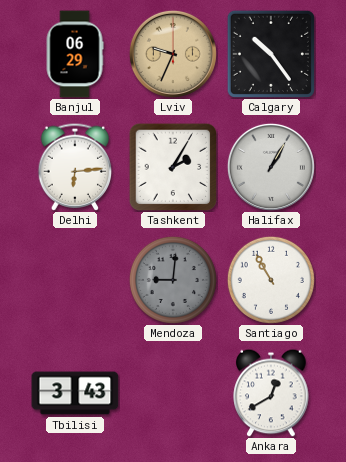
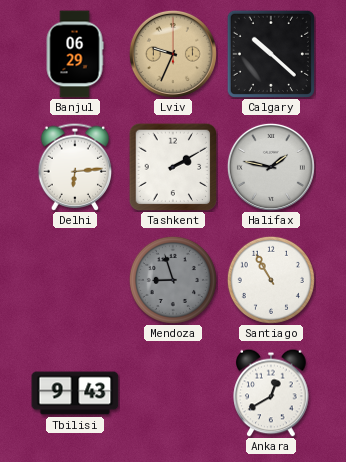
Calgary: 10:24 -> 10:22 (271, 54)
Tashkent: 2:05 -> 2:10 (173, 167)
Halifax: 1:05 -> 1:47 (271, 167)
Mendoza: 9:01 -> 8:57 (173, 280)
Tbilisi: 3:43 -> 9:43 (75, 393)
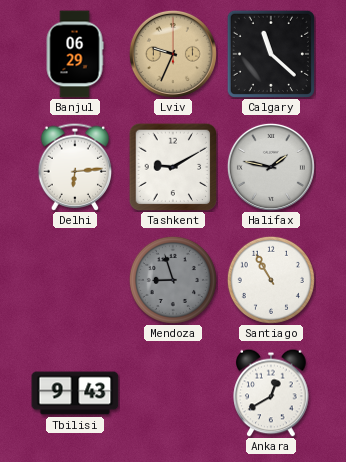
Calgary: 10:22 -> 11:22 (271, 54)
Tashkent: 2:10 -> 9:10 (173, 167)
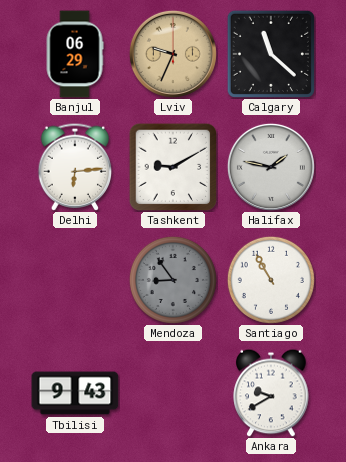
Mendoza: 8:57 -> 8:54 (173, 280)
Ankara: 12:40 -> 9:40 (271, 393)
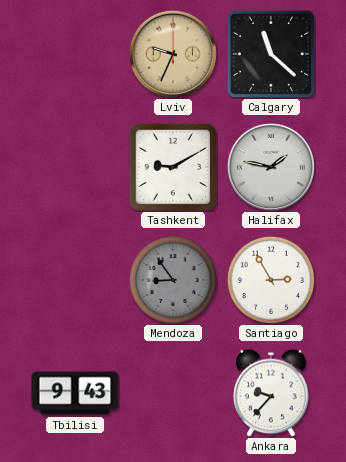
Banjul: 06:29 -> none (75, 54)
Delhi: 6:14 -> none (75, 167)
Santiago: 10:55 -> 2:55 (271, 280)
Ankara: 9:40 -> 9:37 (271, 393)
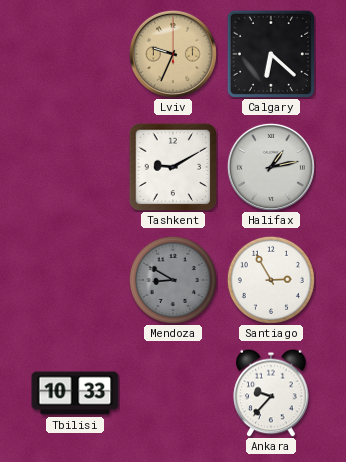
Calgary: 11:22 -> 6:22 (271, 54)
Halifax: 1:47 -> 1:13 (271, 167)
Mendoza: 8:54 -> 8:50 (173, 280)
Tbilisi: 9:43 -> 10:33 (75, 393)
